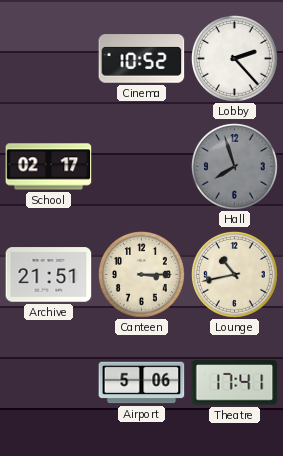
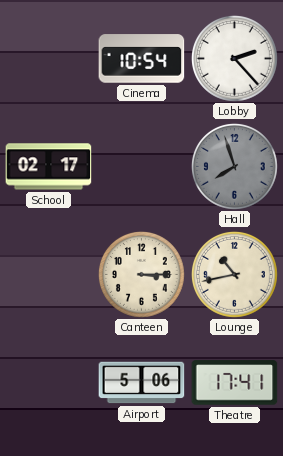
Cinema: 10:52 -> 10:54 (142, 59)
Archive: 21:51 -> none (49, 275)
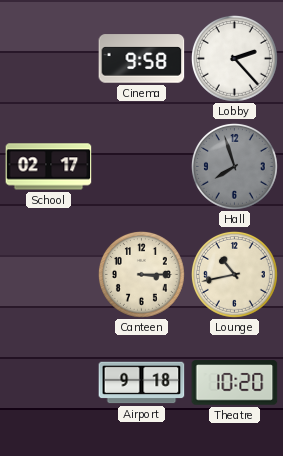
Cinema: 10:54 -> 9:58 (142, 59)
Airport: 5:06 -> 9:18 (142, 383)
Theatre: 17:41 -> 10:20 (235, 383)
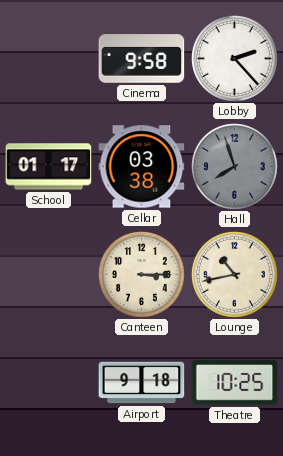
School: 02:17 -> 01:17 (49, 167)
Cellar: none -> 03:38 (142, 167)
Theatre: 10:20 -> 10:25 (235, 383)
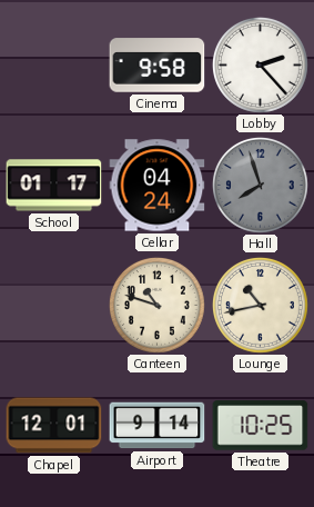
Cellar: 03:38 -> 04:24 (158, 186)
Canteen: 3:15 -> 10:48 (156, 305)
Chapel: none -> 12:01 (54, 426)
Airport: 9:18 -> 9:14 (158, 426)
